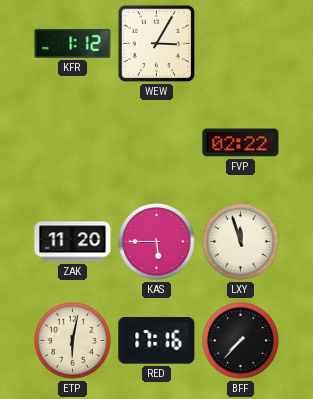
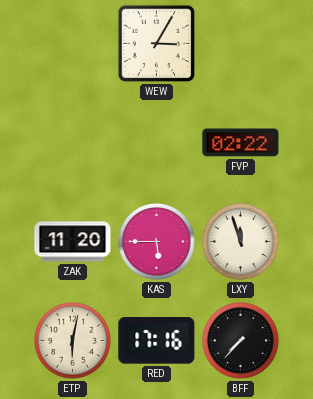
KFR: 1:12 -> none (73, 43)
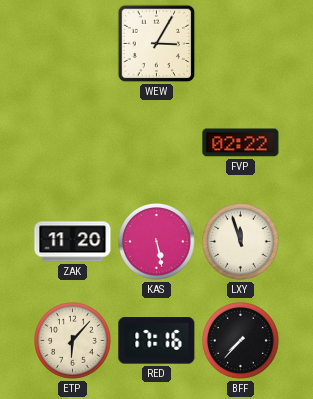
KAS: 5:45 -> 5:28 (157, 242)
ETP: 6:02 -> 6:07 (73, 341)
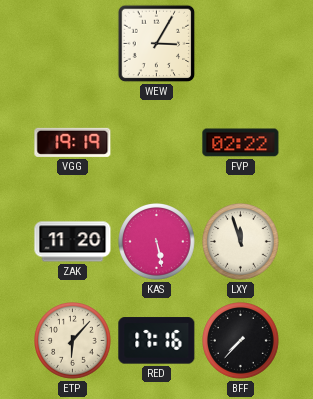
VGG: none -> 19:19 (73, 142)
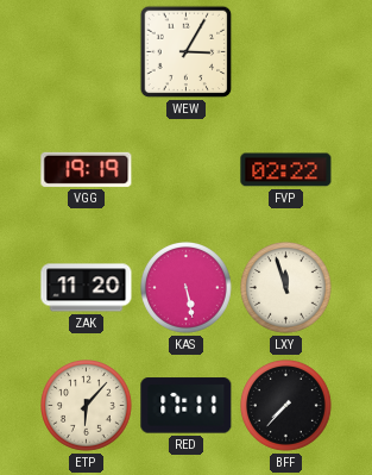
RED: 17:16 -> 17:11 (187, 406)
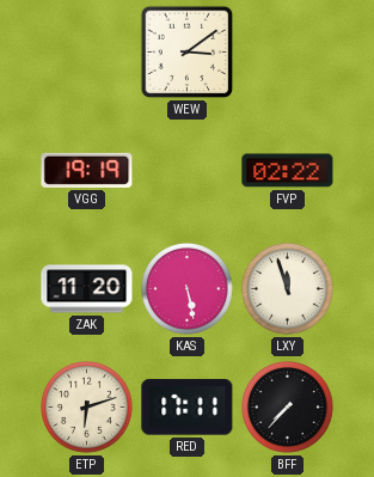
WEW: 3:05 -> 3:09 (188, 53)
ETP: 6:07 -> 6:12 (87, 408)
